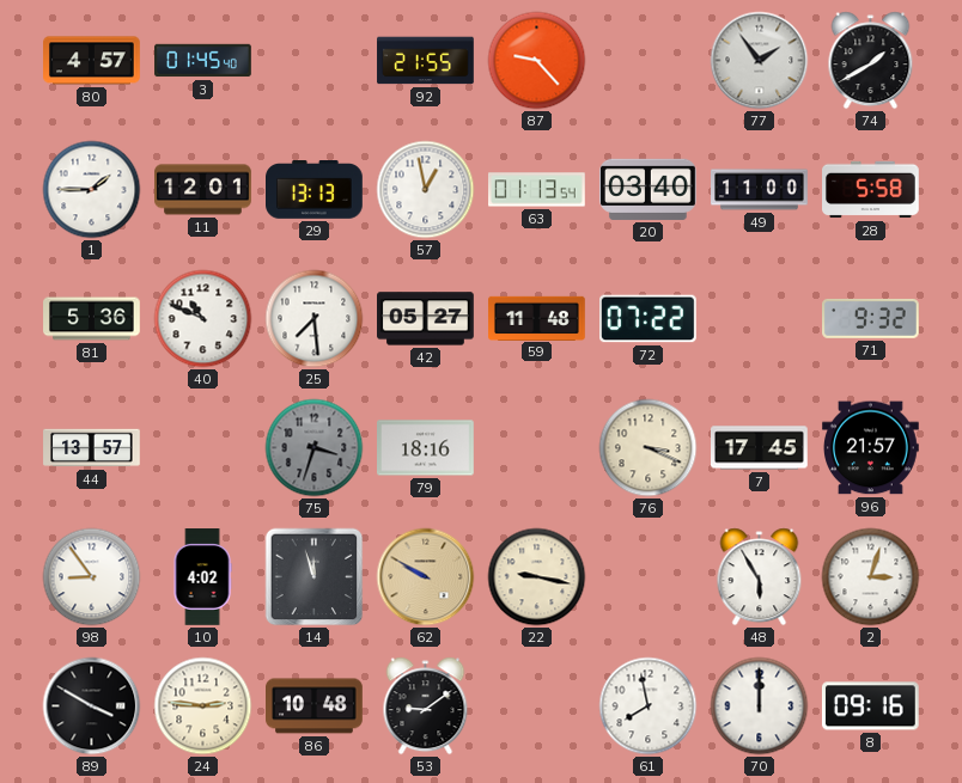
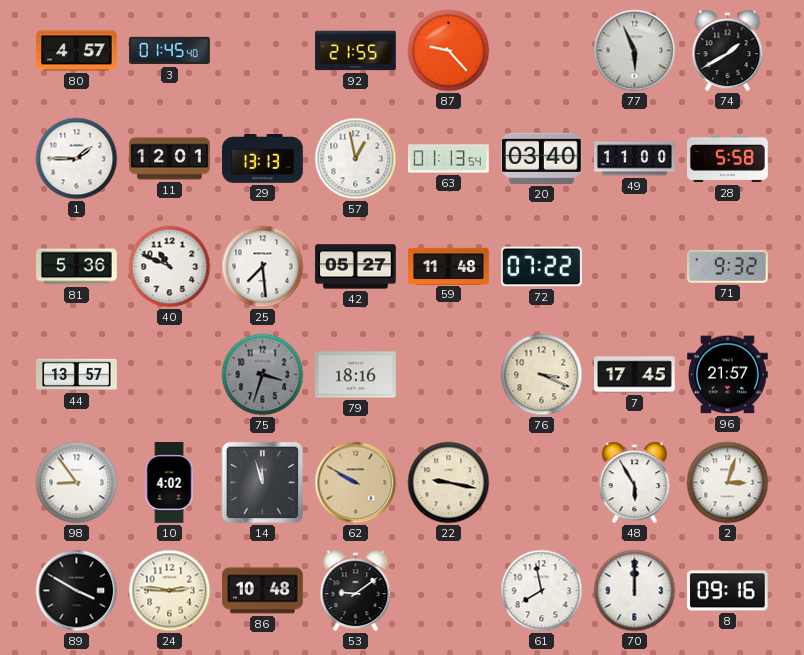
77: 1:54 -> 5:56 (635, 51)
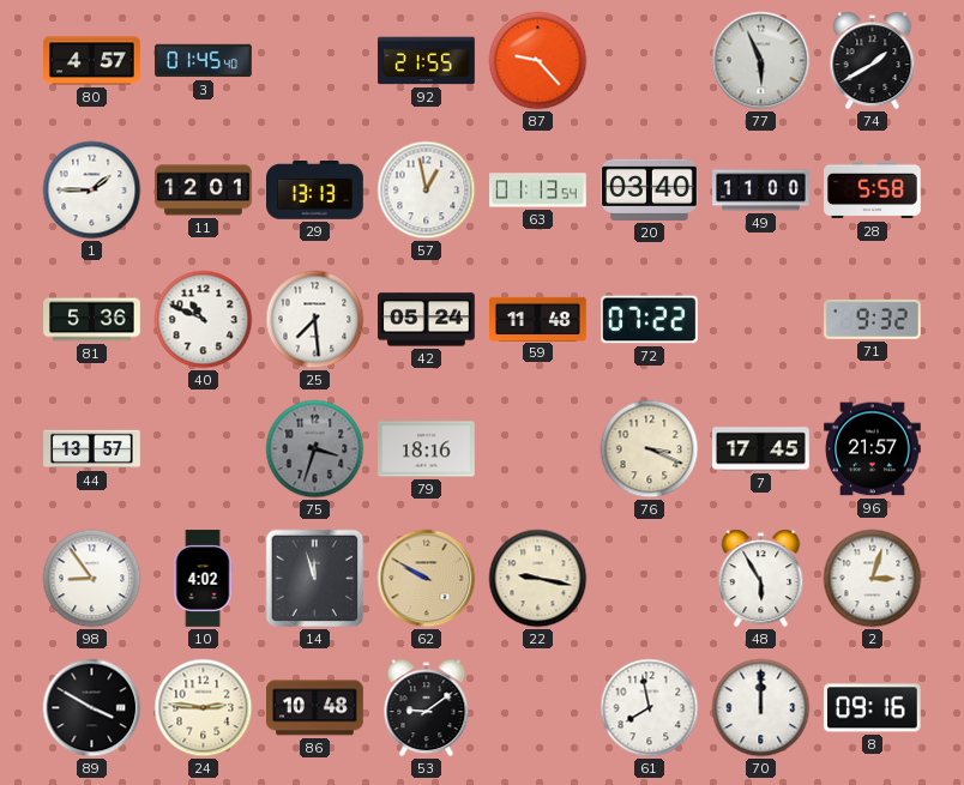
42: 05:27 -> 05:24 (427, 320)
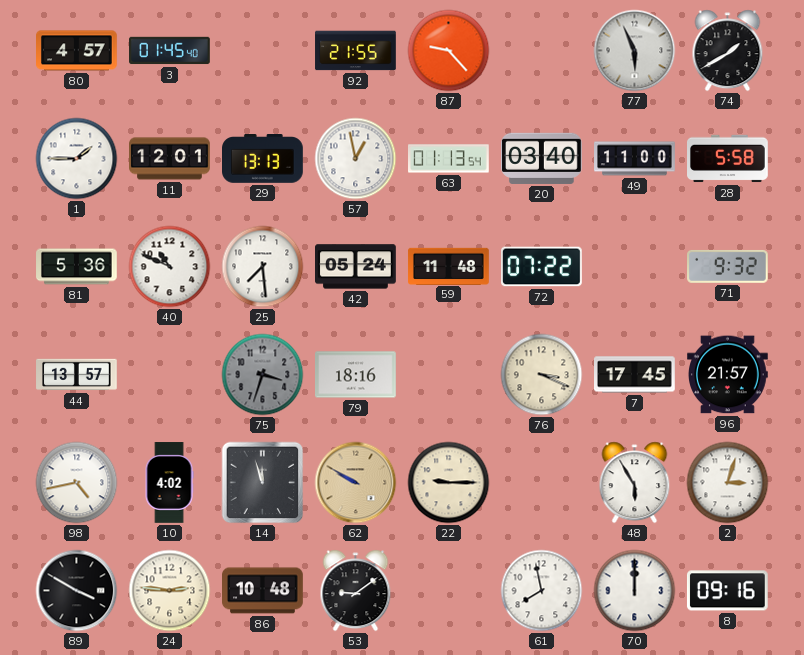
98: 8:54 -> 4:43 (77, 483)
22: 9:17 -> 9:15 (449, 483)
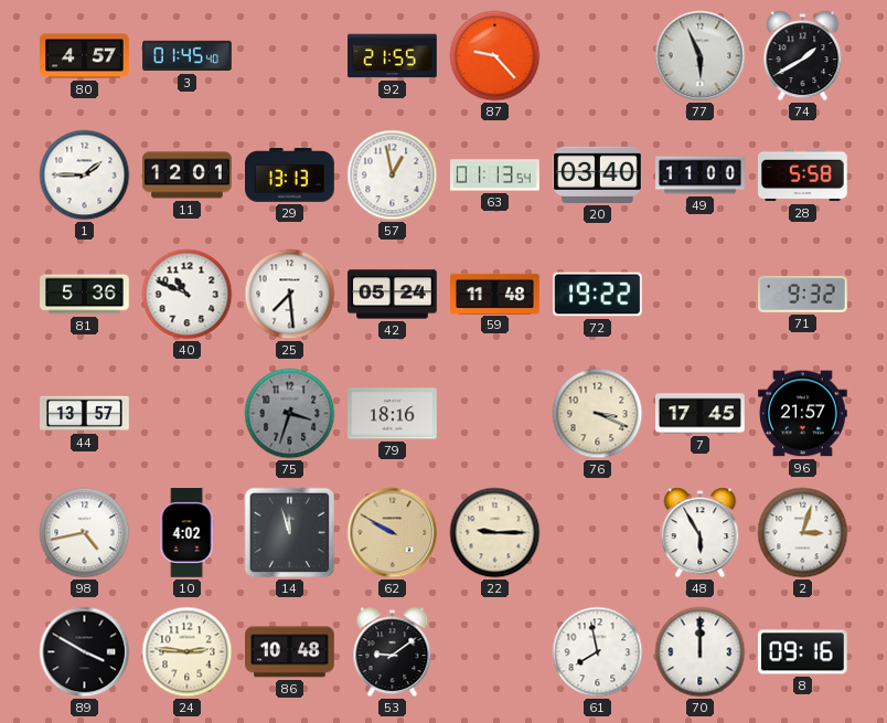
72: 07:22 -> 19:22 (598, 295)
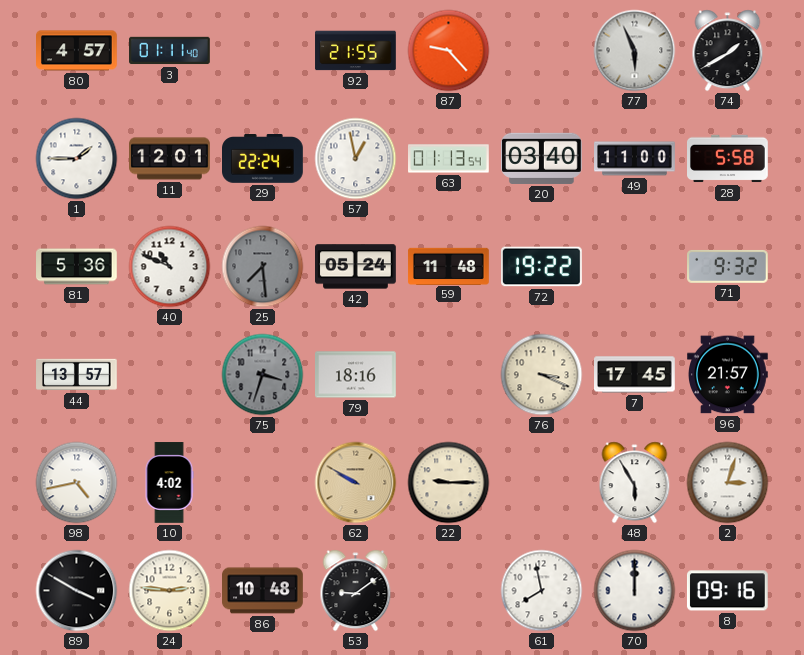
3: 01:45 -> 01:11 (170, 51)
29: 13:13 -> 22:24 (263, 159)
25 dial: white -> grey (263, 267)
14: 11:57 -> none (290, 533)
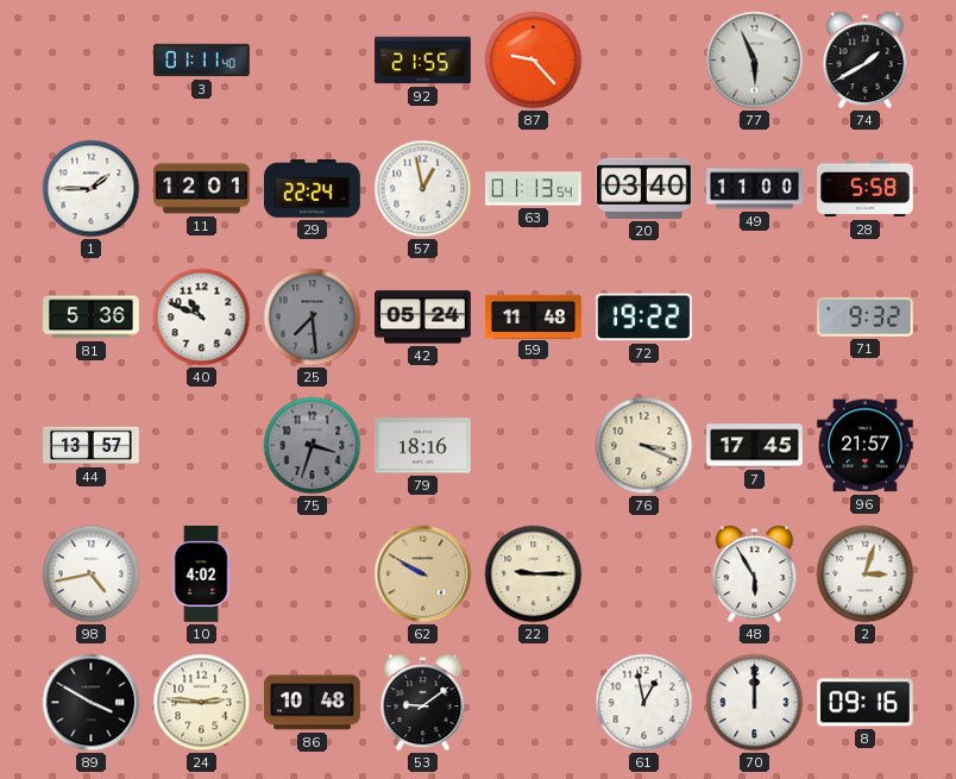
80: 4:57 -> none (77, 51)
61: 7:58 -> 12:58 (644, 703)
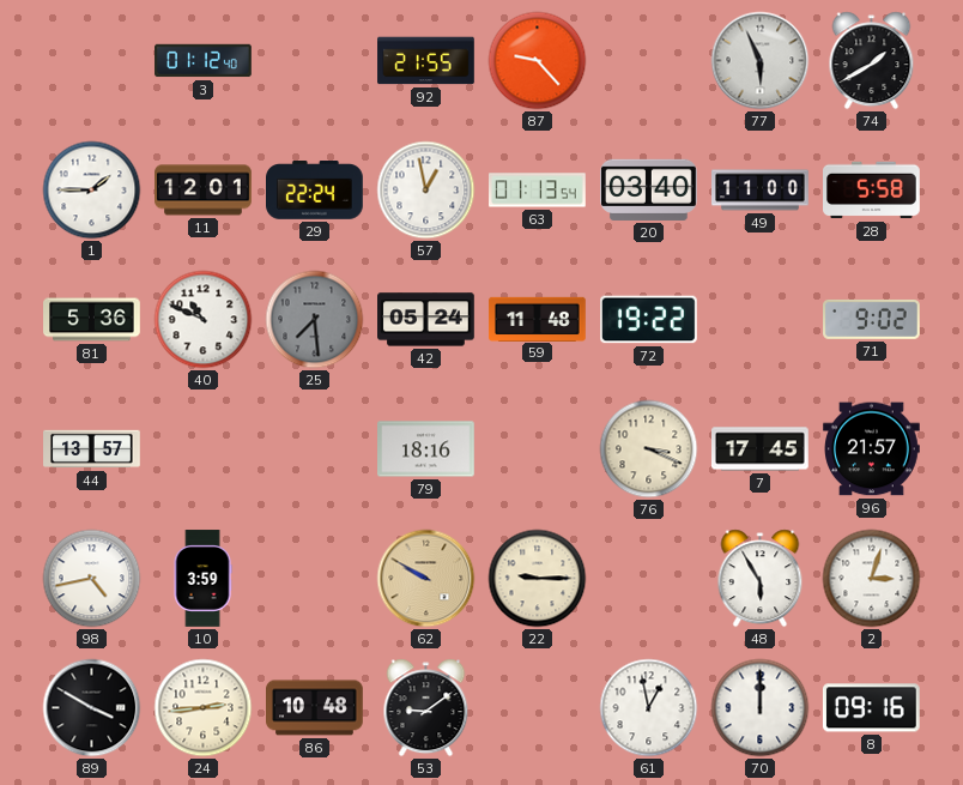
3: 01:11 -> 01:12 (204, 61)
71: 9:32 -> 9:02 (872, 319)
75: 3:33 -> none (313, 446)
10: 4:02 -> 3:59 (202, 579)
24: 2:46 -> 2:44 (204, 708)
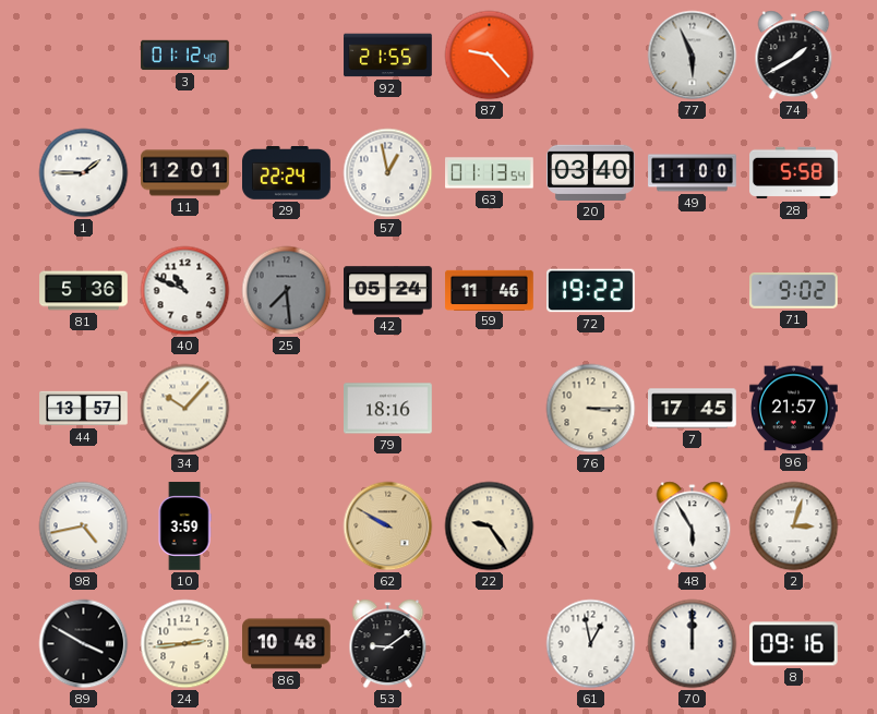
59: 11:48 -> 11:46 (490, 290)
34: none -> 10:07 (185, 409)
76: 3:19 -> 3:15 (591, 409)
22: 9:15 -> 9:24 (490, 527)
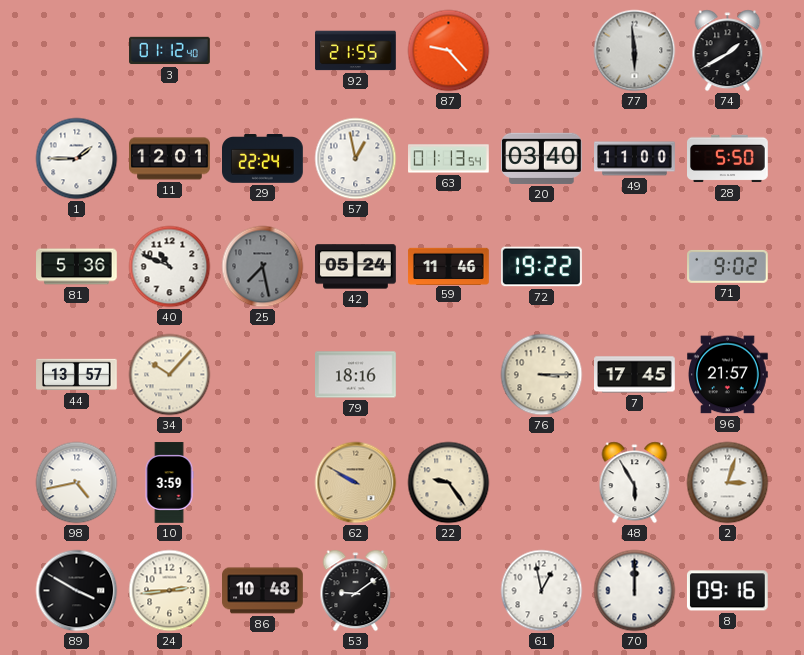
77: 5:56 -> 5:59 (635, 51)
28: 5:58 -> 5:50 (728, 159)
25: 7:29 -> 7:28 (263, 267)
